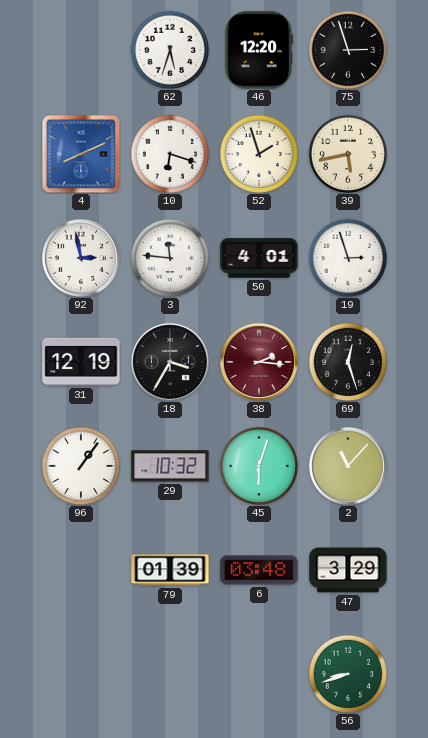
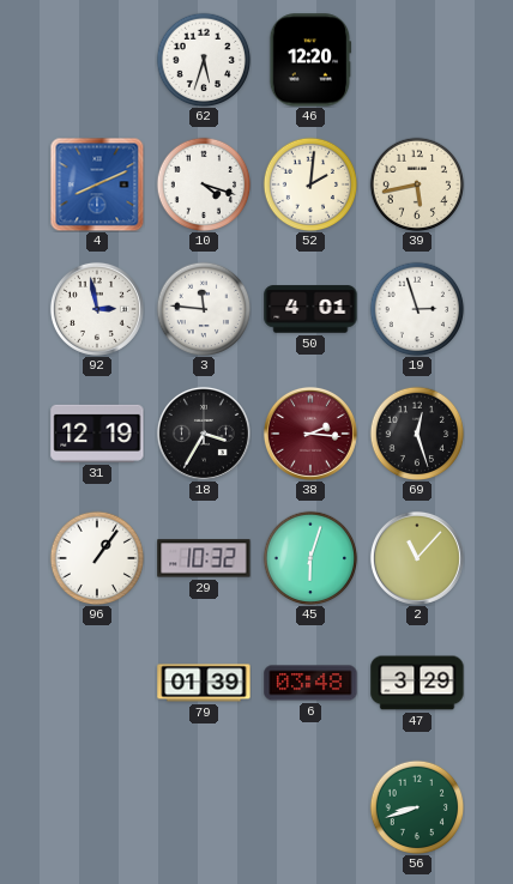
75: 2:57 -> none (348, 50)
10: 6:18 -> 4:18 (204, 184)
52: 1:57 -> 2:01 (310, 184)
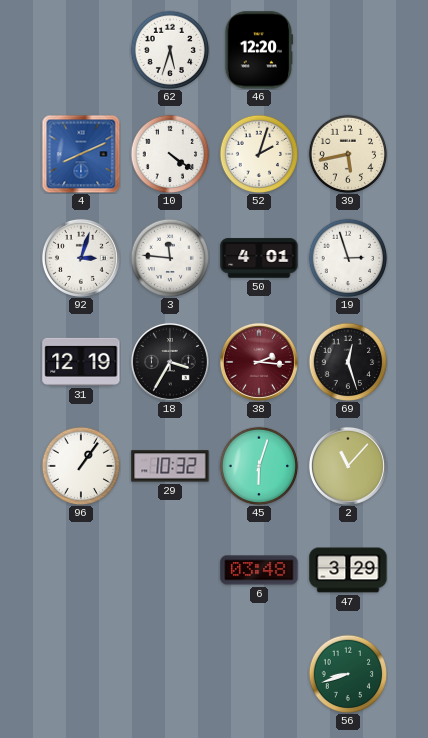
10: 4:18 -> 4:21 (170, 154)
52: 2:01 -> 2:03 (259, 154)
92: 2:58 -> 3:03 (81, 258)
79: 01:39 -> none (204, 683)
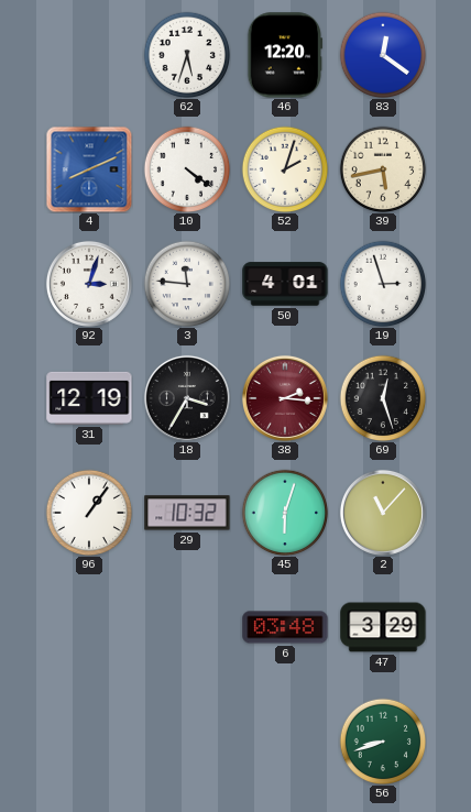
83: none -> 12:21 (383, 55)
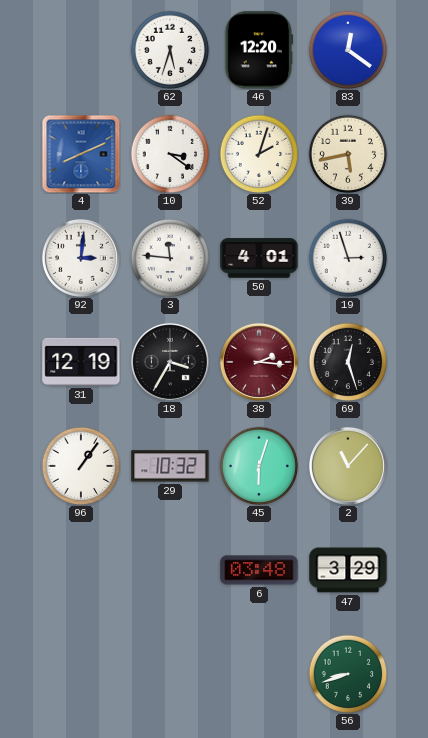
10: 4:21 -> 3:21 (170, 154)
92: 3:03 -> 3:01 (81, 258)
